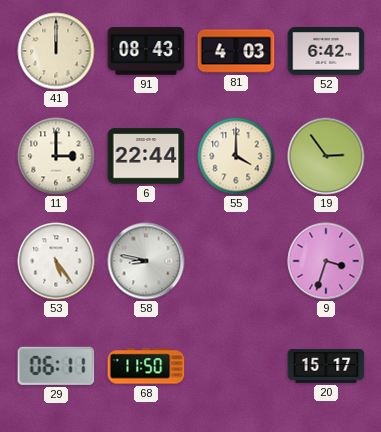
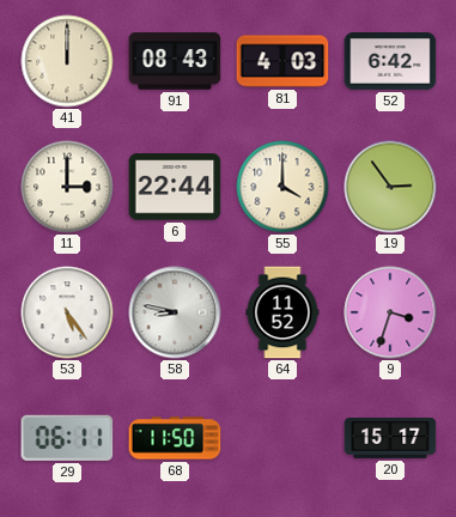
64: none -> 11:52 (282, 312)
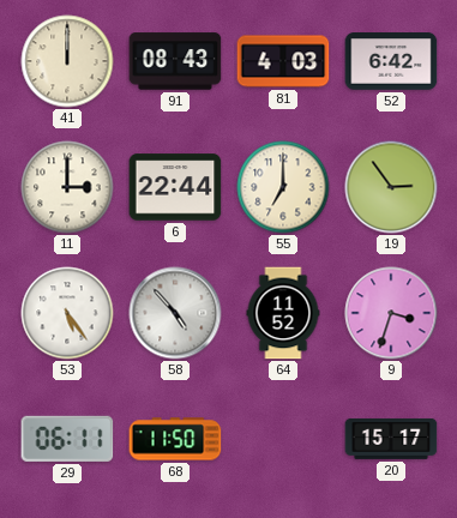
55: 4:00 -> 7:00 (283, 187)
58: 8:47 -> 4:53 (175, 313)
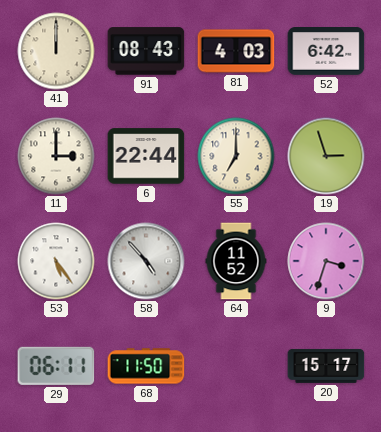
19: 2:54 -> 2:57 (326, 156)
